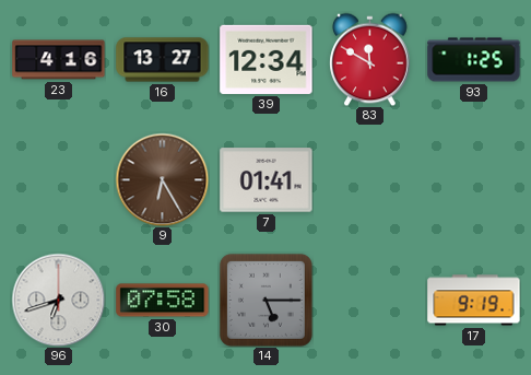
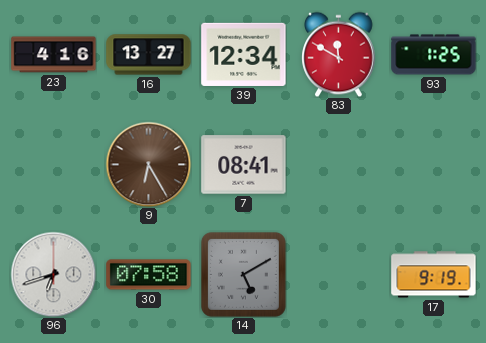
7: 01:41 -> 08:41 (244, 165)
14: 5:15 -> 5:10 (243, 274)
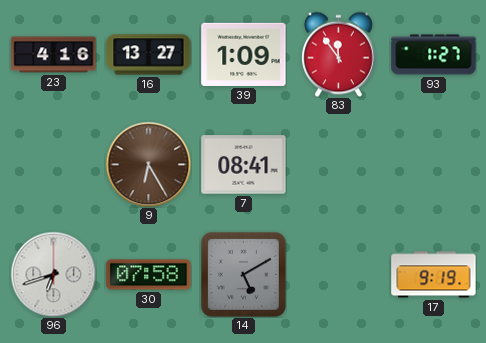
39: 12:34 -> 1:09 (244, 54)
83: 11:50 -> 11:54 (339, 54)
93: 1:25 -> 1:27 (434, 55)
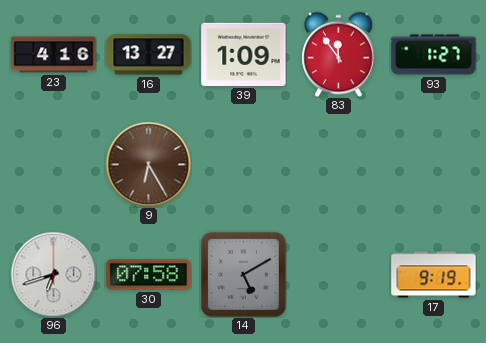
7: 08:41 -> none (244, 165)
